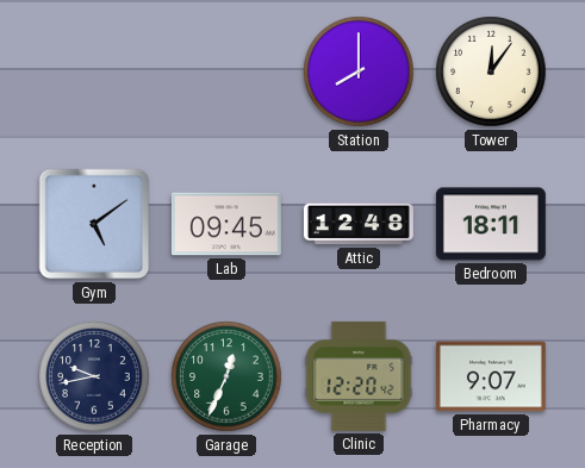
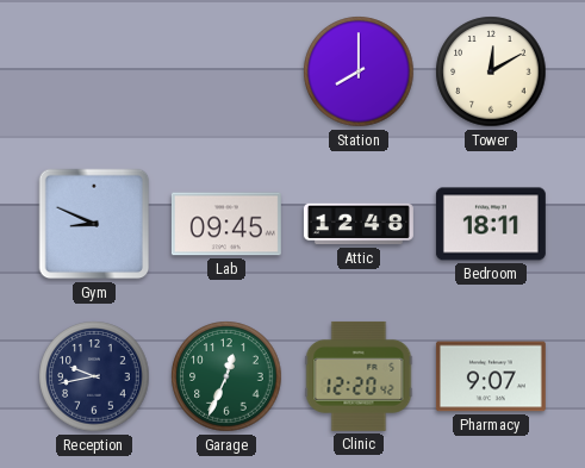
Tower: 12:06 -> 12:10 (491, 71)
Gym: 5:09 -> 8:49 (94, 224)
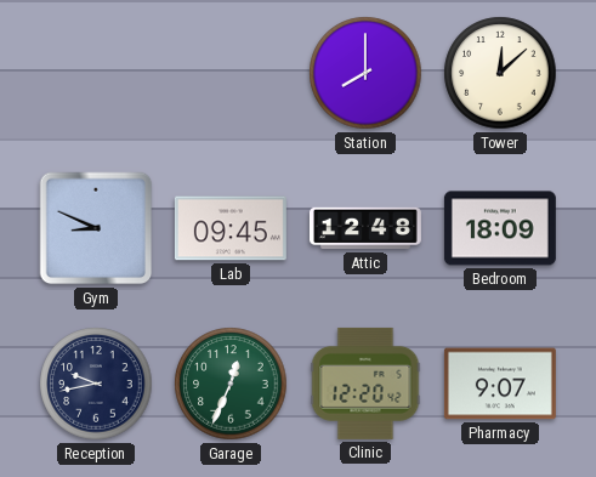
Tower: 12:10 -> 12:08 (500, 73)
Bedroom: 18:11 -> 18:09 (500, 228)
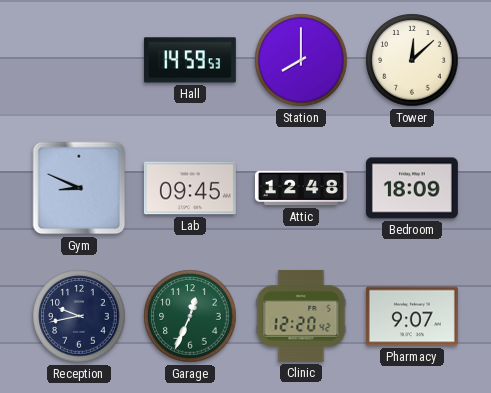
Hall: none -> 14:59 (190, 60)
